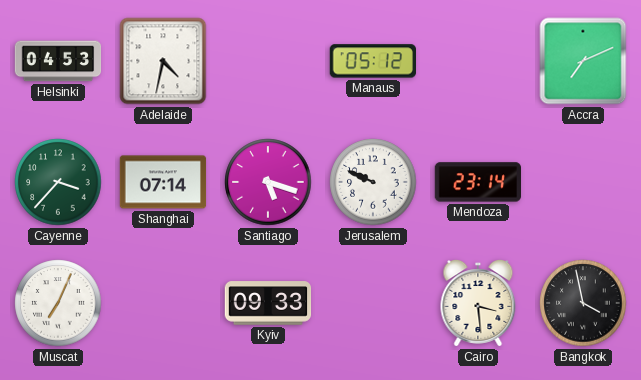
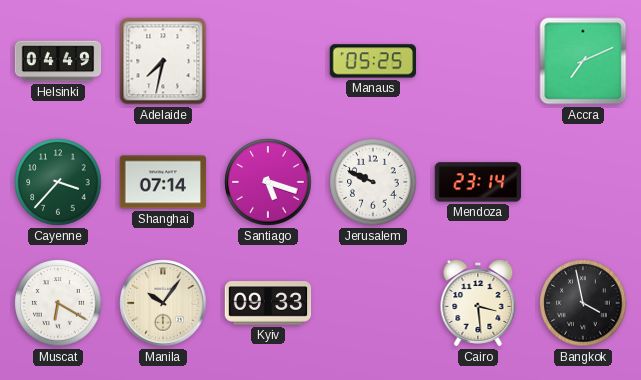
Helsinki: 04:53 -> 04:49 (58, 61)
Adelaide: 4:32 -> 7:32 (163, 61)
Manaus: 05:12 -> 05:25 (372, 61)
Muscat: 7:04 -> 6:20 (58, 303)
Manila: none -> 10:06 (163, 303)
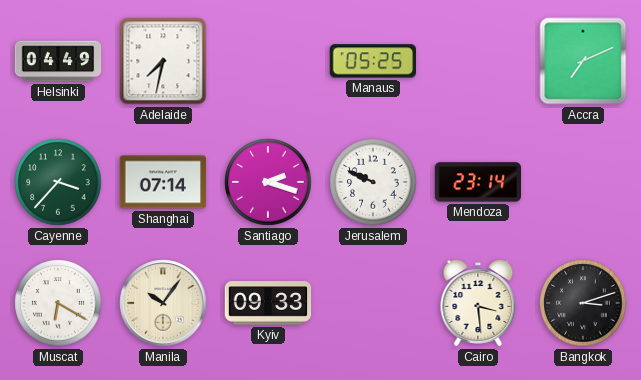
Santiago: 5:18 -> 2:18 (268, 182)
Bangkok: 3:58 -> 3:12 (583, 303)
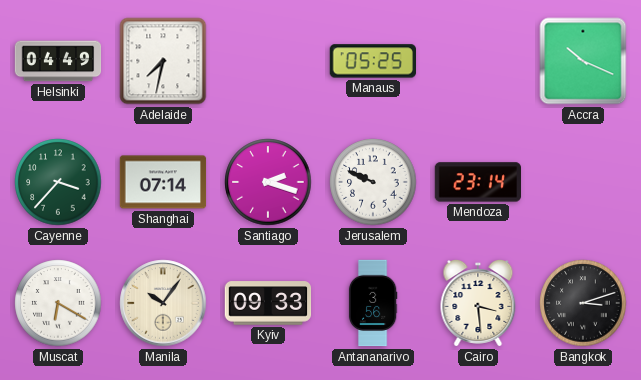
Accra: 7:11 -> 10:19 (583, 61)
Antananarivo: none -> 3:56 (373, 303)
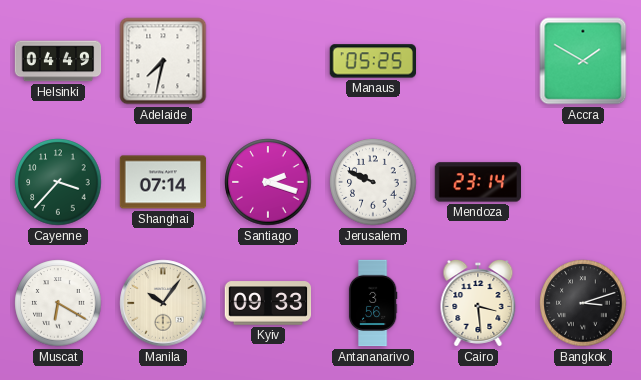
Accra: 10:19 -> 1:50 (583, 61)
